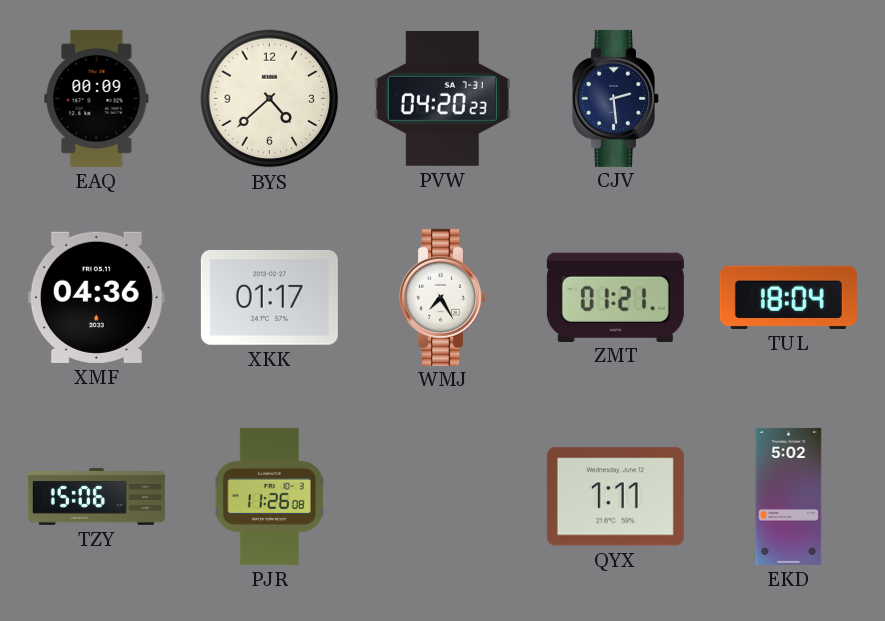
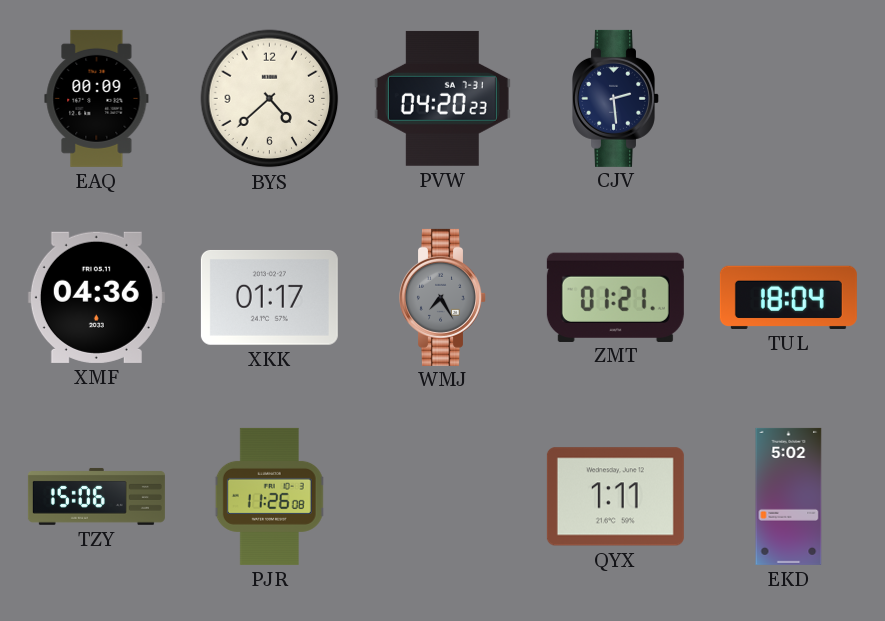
WMJ dial: white -> grey (443, 297)
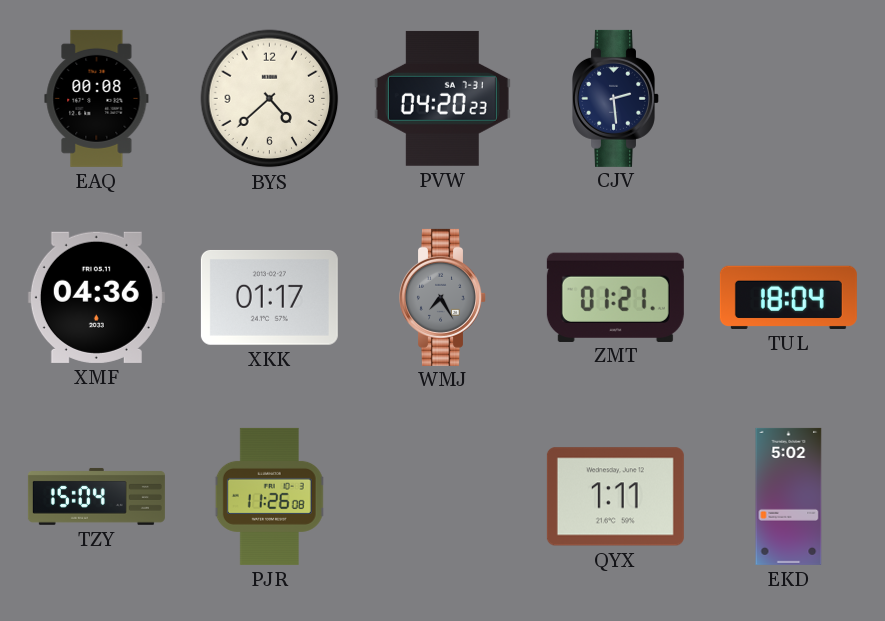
EAQ: 00:09 -> 00:08 (97, 98)
TZY: 15:06 -> 15:04 (96, 496)
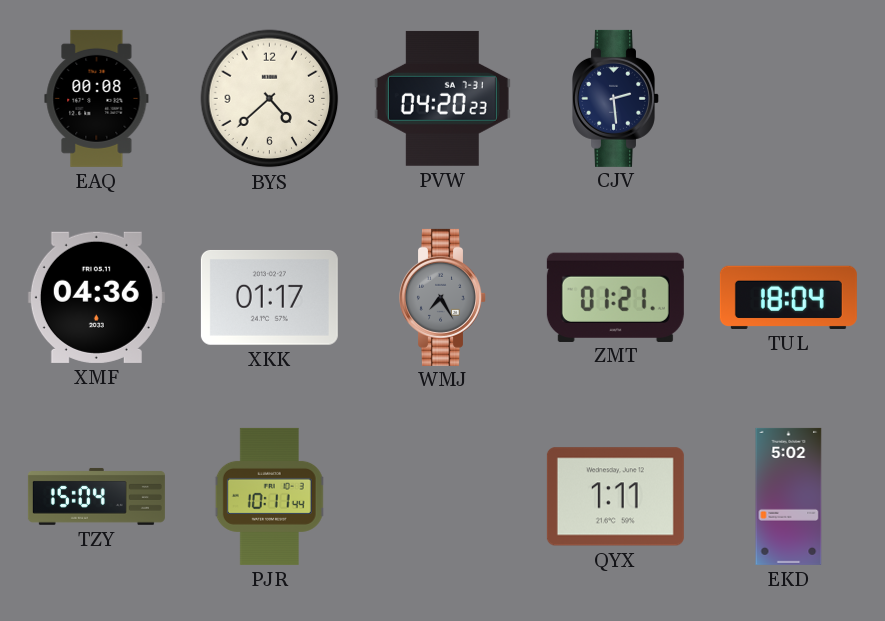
PJR: 11:26 -> 10:11 (270, 496)
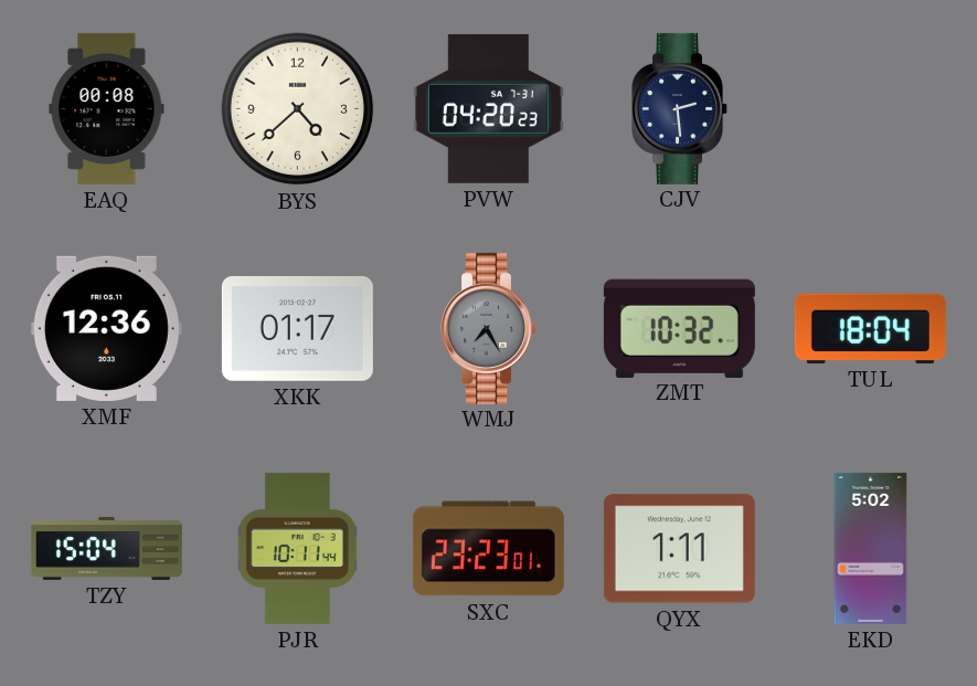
XMF: 04:36 -> 12:36 (106, 328)
ZMT: 01:21 -> 10:32 (679, 328)
SXC: none -> 23:23 (488, 549)
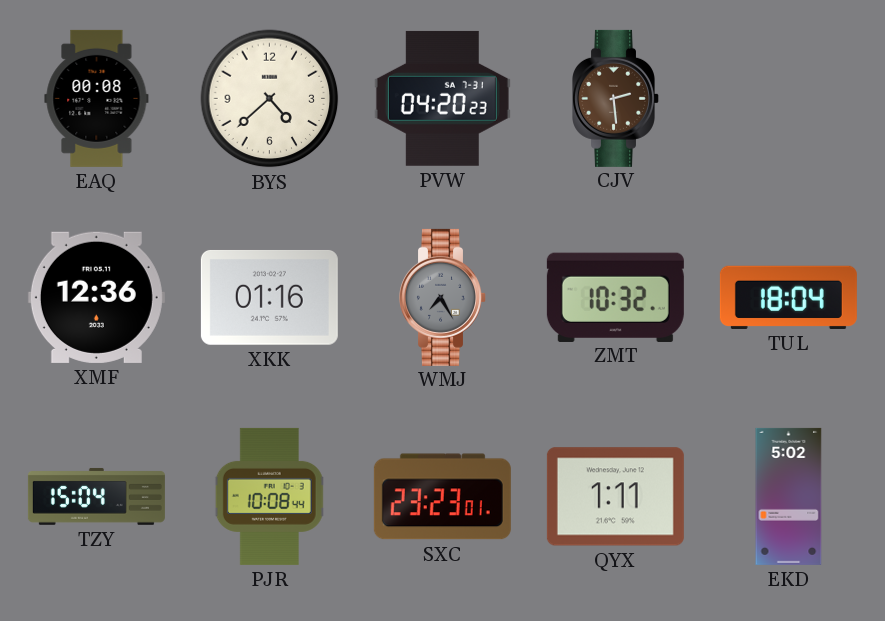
CJV dial: navy -> brown (616, 98)
XKK: 01:17 -> 01:16 (269, 297)
PJR: 10:11 -> 10:08 (270, 496)
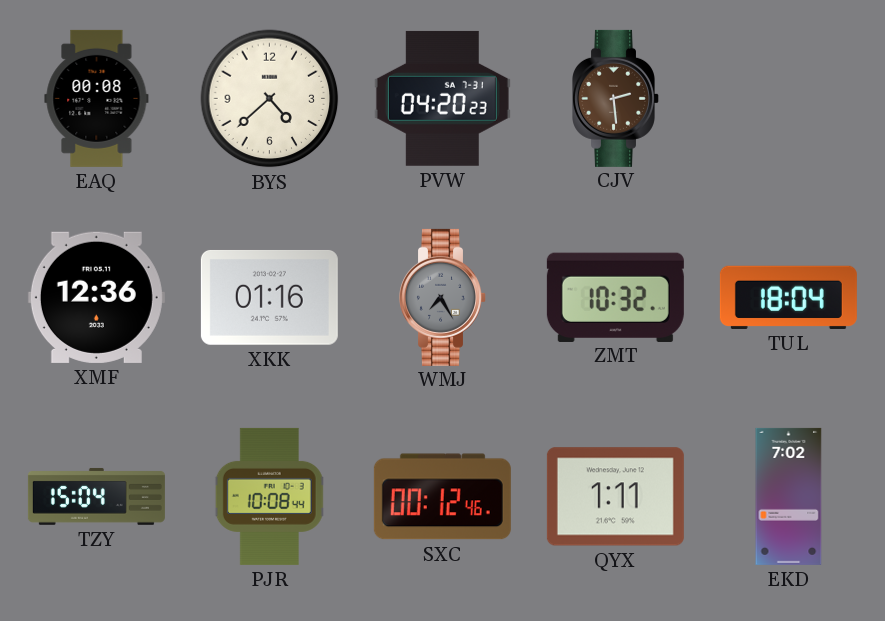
SXC: 23:23 -> 00:12 (442, 497)
EKD: 5:02 -> 7:02 (789, 496)
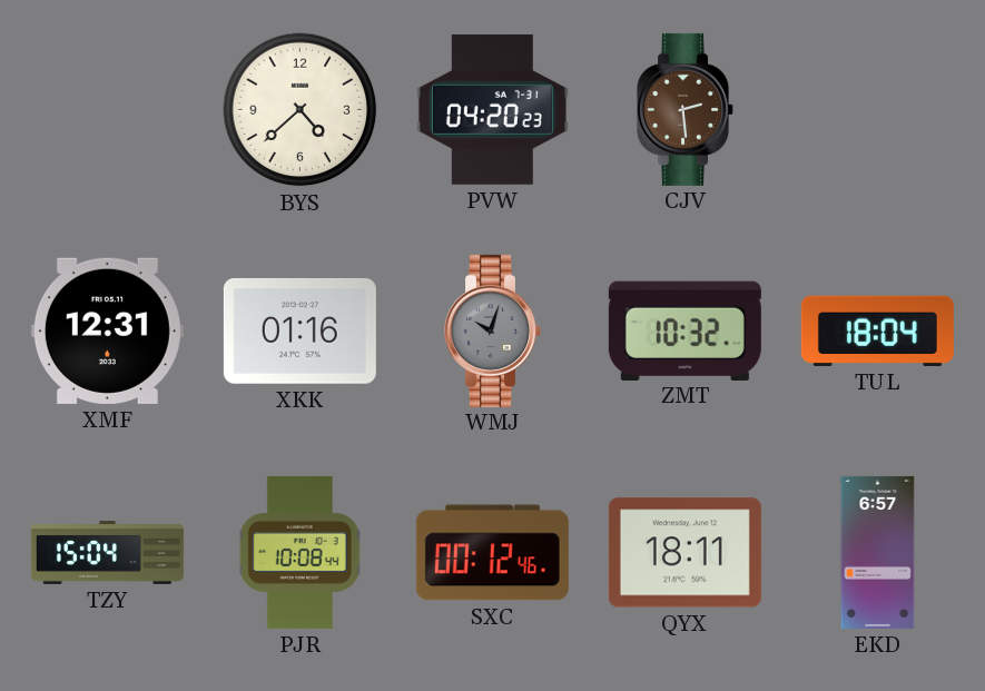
EAQ: 00:08 -> none (97, 98)
XMF: 12:36 -> 12:31 (107, 330)
WMJ: 7:25 -> 10:03 (493, 330)
QYX: 1:11 -> 18:11 (684, 553)
EKD: 7:02 -> 6:57 (878, 552)
